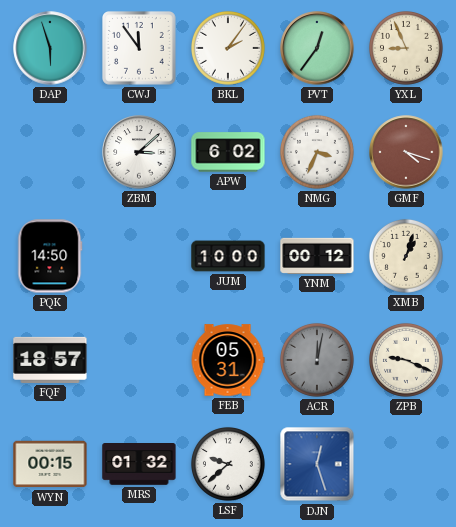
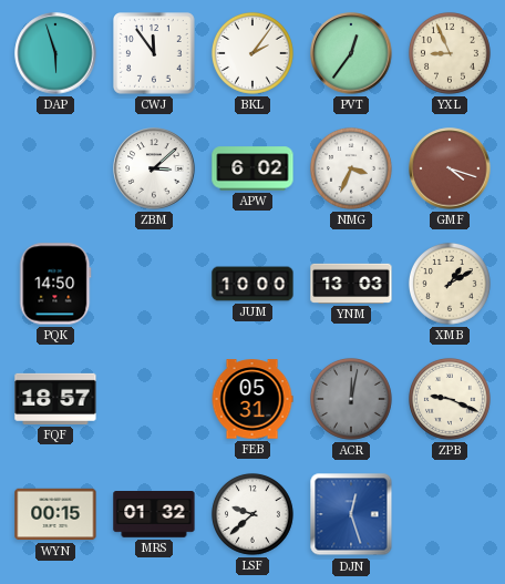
YNM: 00:12 -> 13:03 (351, 284)
XMB: 1:03 -> 1:10 (450, 284)
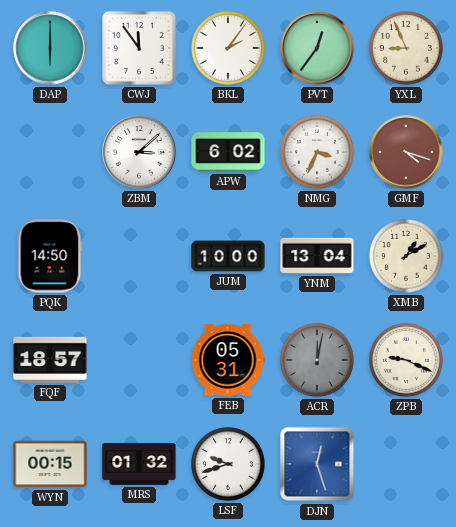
DAP: 5:57 -> 6:00 (50, 48)
YNM: 13:03 -> 13:04 (317, 256)
LSF: 9:38 -> 9:42 (228, 464)
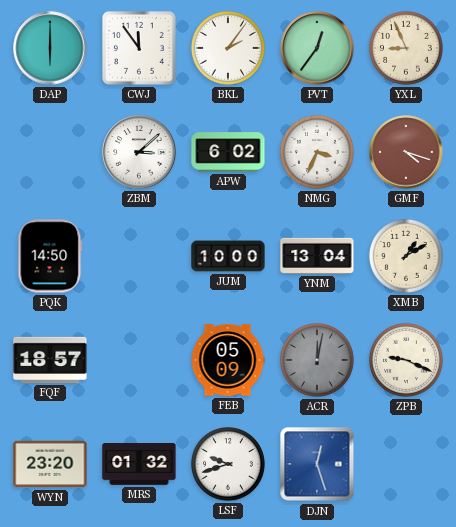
FEB: 05:31 -> 05:09 (228, 360)
WYN: 00:15 -> 23:20 (50, 464)
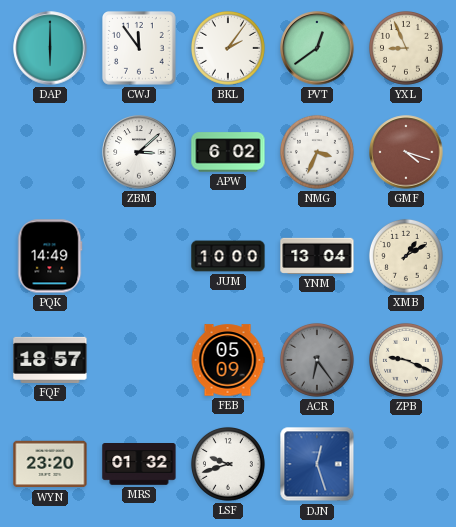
PVT: 12:36 -> 12:39 (317, 48)
PQK: 14:50 -> 14:49 (50, 256)
ACR: 12:02 -> 6:24 (317, 360)
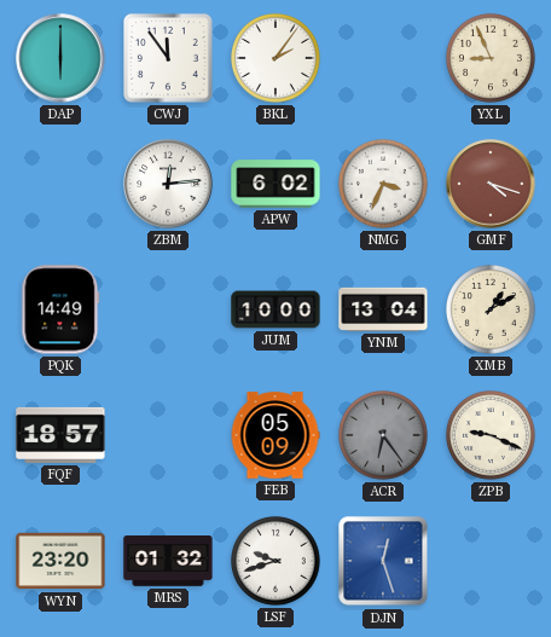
PVT: 12:39 -> none (317, 48)
ZBM: 3:08 -> 12:14 (168, 184)
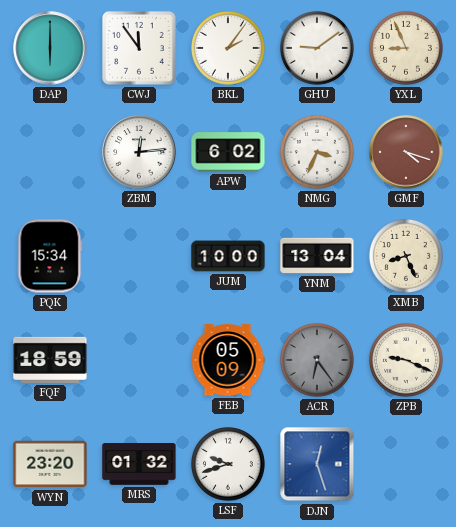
GHU: none -> 9:09 (317, 48)
PQK: 14:49 -> 15:34 (50, 256)
XMB: 1:10 -> 8:26 (406, 256)
FQF: 18:57 -> 18:59 (50, 360)
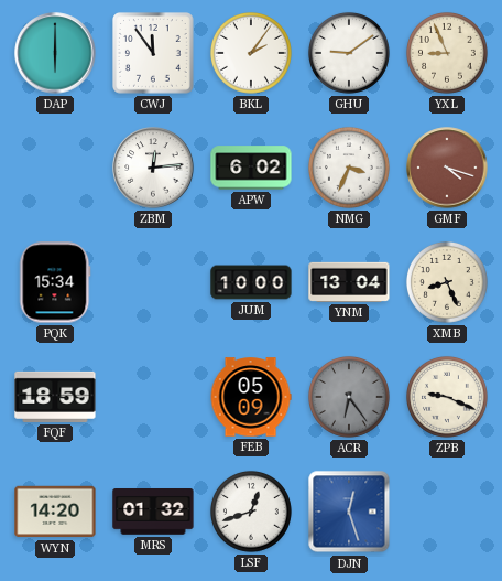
WYN: 23:20 -> 14:20 (55, 512)
LSF: 9:42 -> 12:42 (251, 512)
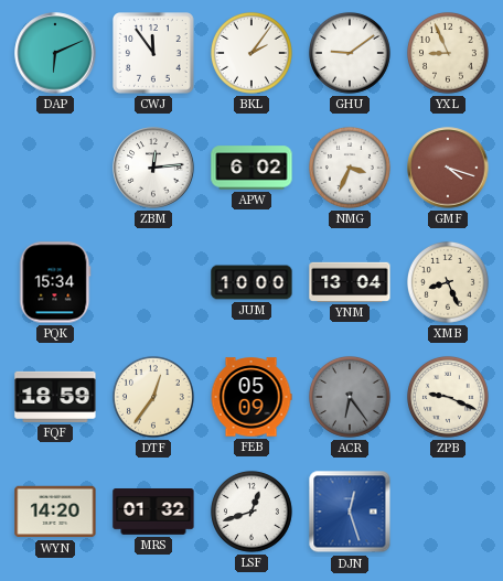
DAP: 6:00 -> 6:11 (55, 53)
DTF: none -> 12:36 (153, 397)
